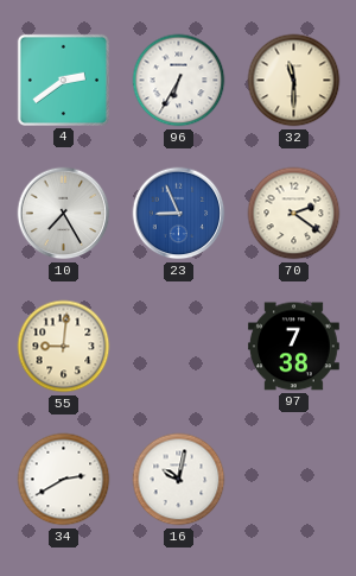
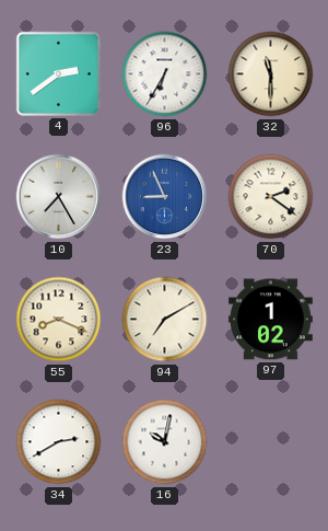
55: 9:01 -> 8:19 (59, 320)
94: none -> 7:10 (165, 320)
97: 7:38 -> 1:02 (270, 320)
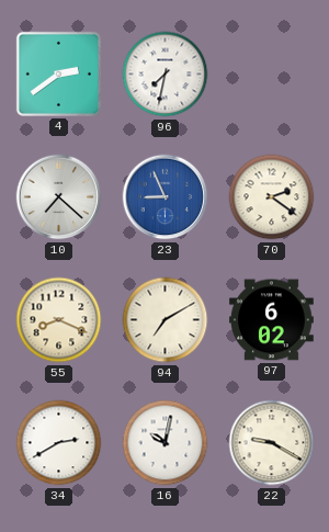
96: 6:35 -> 7:32 (166, 75)
32: 11:30 -> none (271, 74)
10: 7:25 -> 7:22 (59, 197)
97: 1:02 -> 6:02 (271, 320)
22: none -> 9:20 (272, 443)
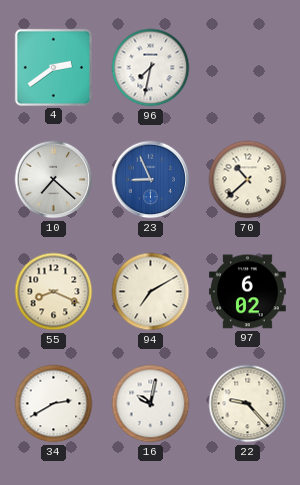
70: 2:21 -> 10:38 (248, 180)
22: 9:20 -> 9:23 (248, 404)
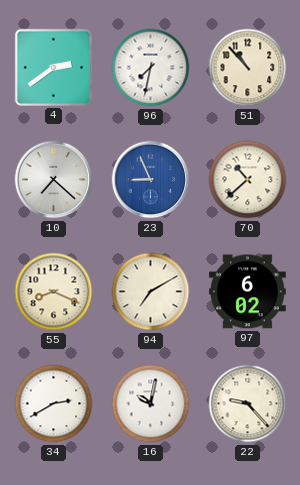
51: none -> 10:53 (248, 68)
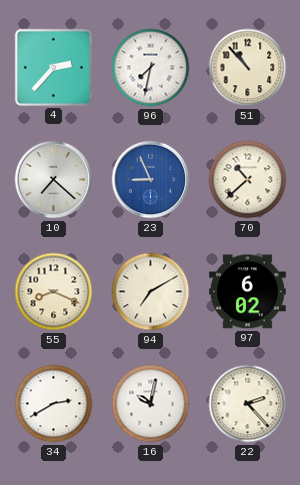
4: 2:39 -> 2:37 (53, 67)
22: 9:23 -> 2:23 (248, 404)
